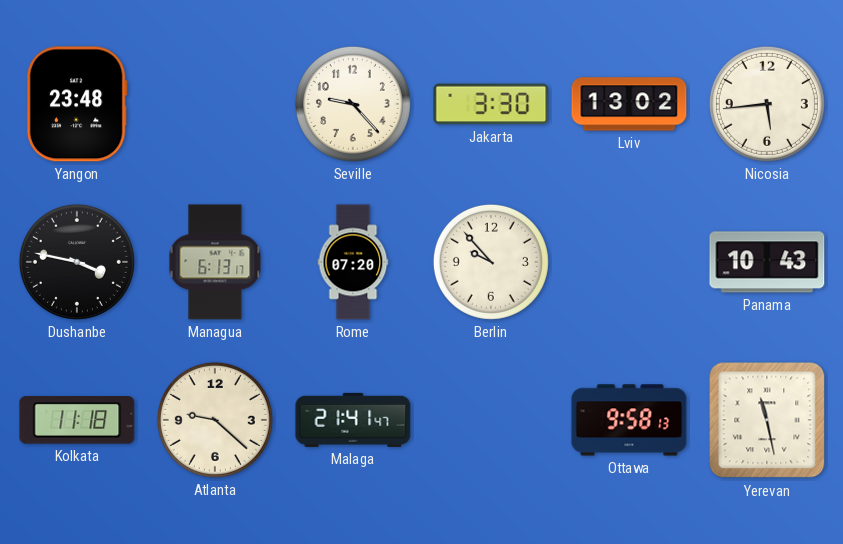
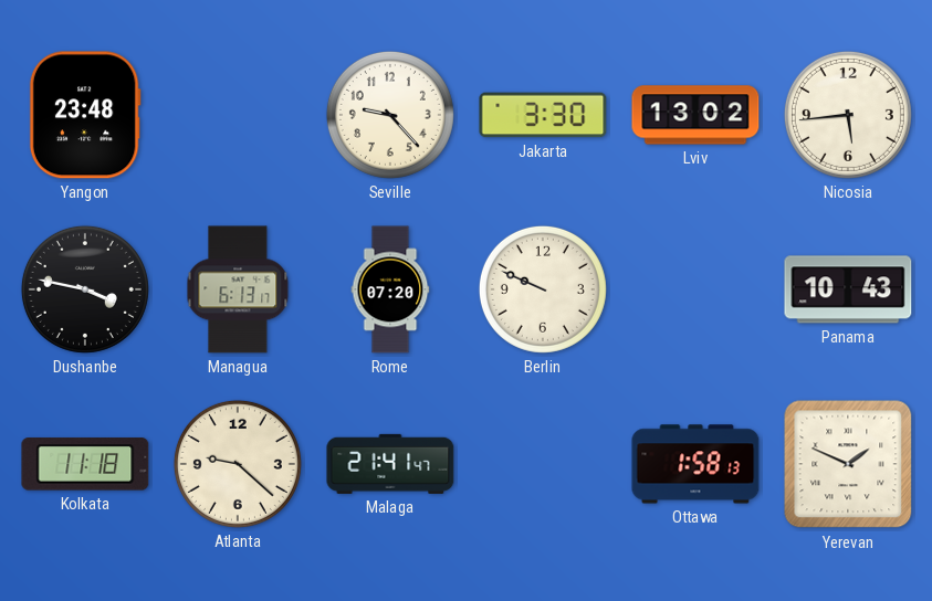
Berlin: 9:53 -> 9:49 (543, 289)
Ottawa: 9:58 -> 1:58 (695, 464)
Yerevan: 11:28 -> 1:49 (848, 464)
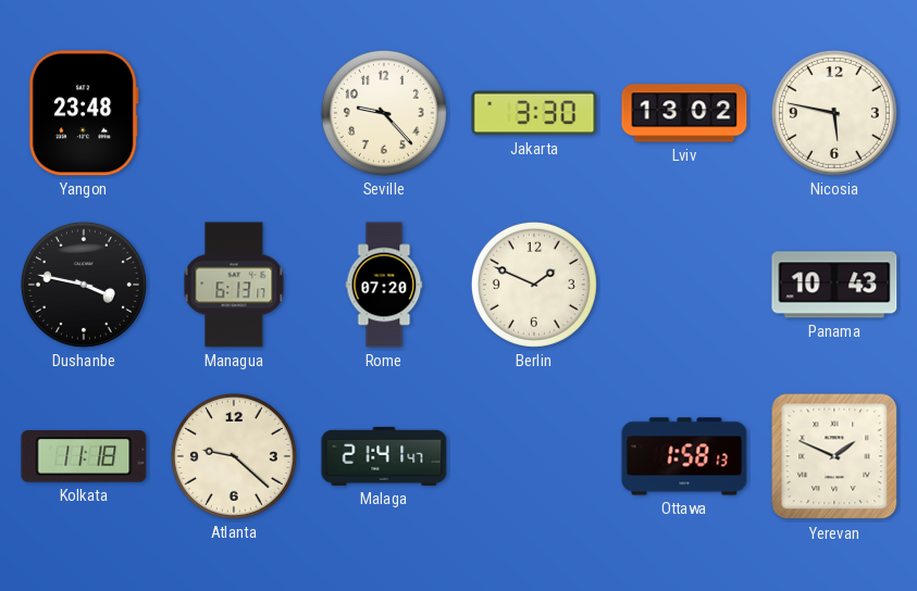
Nicosia: 5:44 -> 5:47 (834, 113)
Berlin: 9:49 -> 1:49 (534, 285)
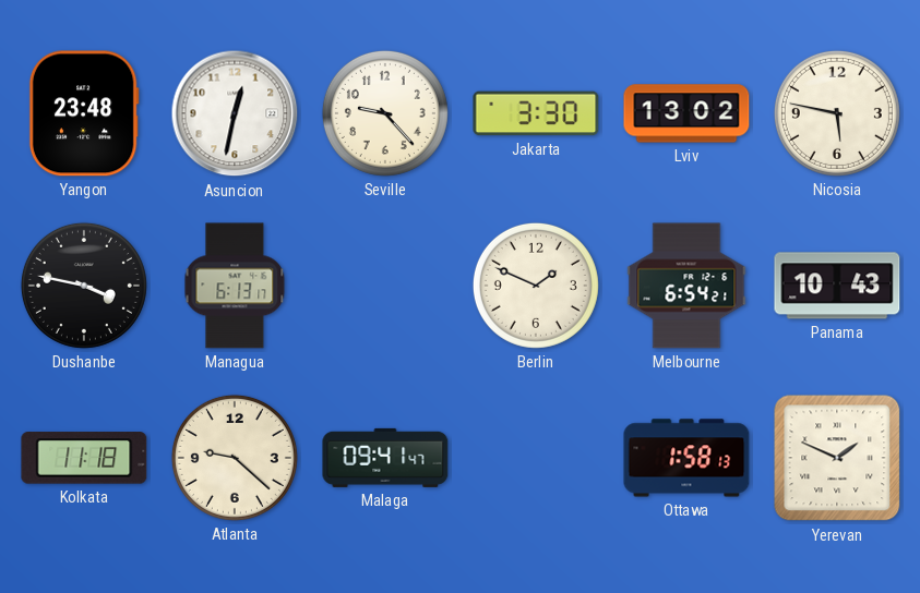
Asuncion: none -> 12:32 (235, 113)
Rome: 07:20 -> none (384, 285)
Melbourne: none -> 6:54 (686, 286)
Malaga: 21:41 -> 09:41 (385, 458)
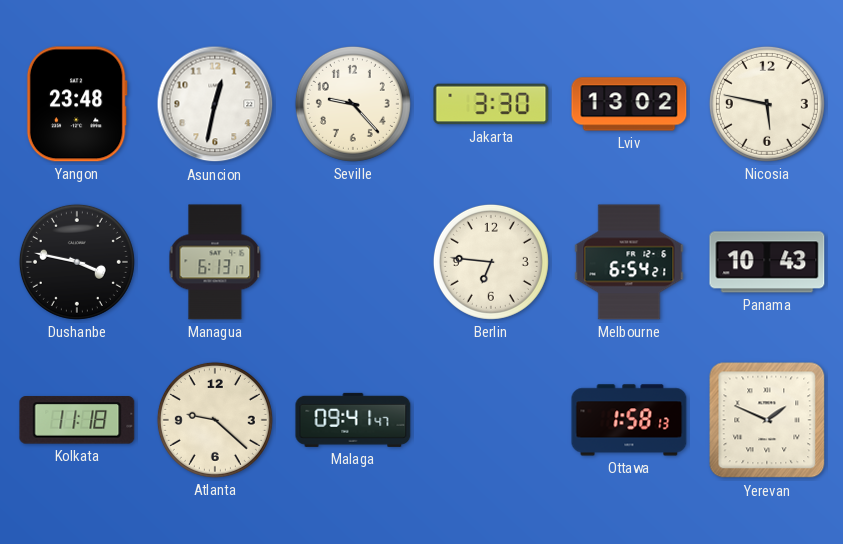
Berlin: 1:49 -> 6:46 (491, 262)
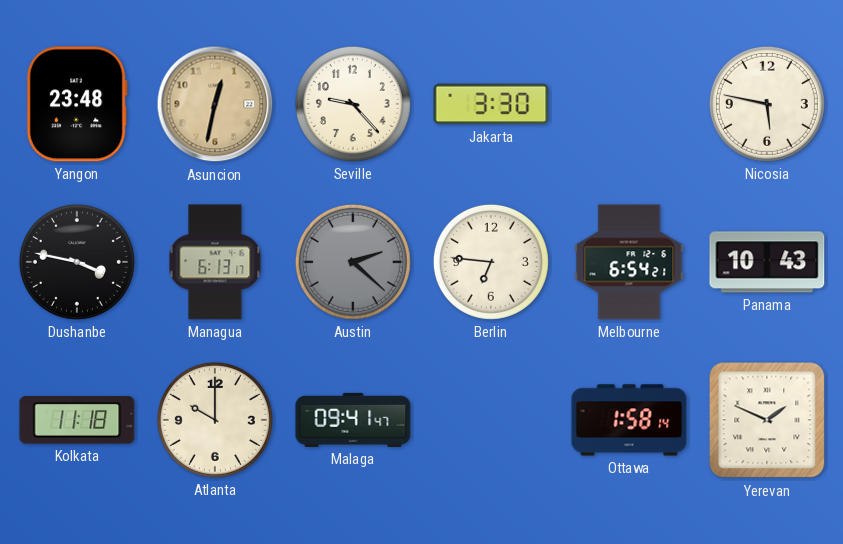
Asuncion dial: white -> champagne (215, 104)
Lviv: 13:02 -> none (629, 104)
Austin: none -> 2:22 (353, 262)
Atlanta: 9:22 -> 10:00 (215, 420)
Ottawa: 1:58:13 -> 1:58:14 (629, 420)
